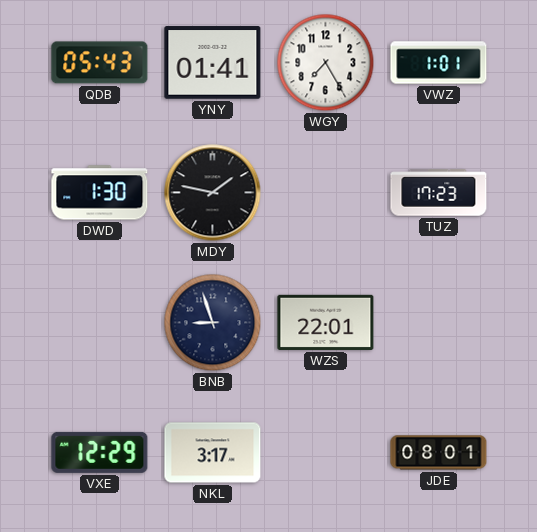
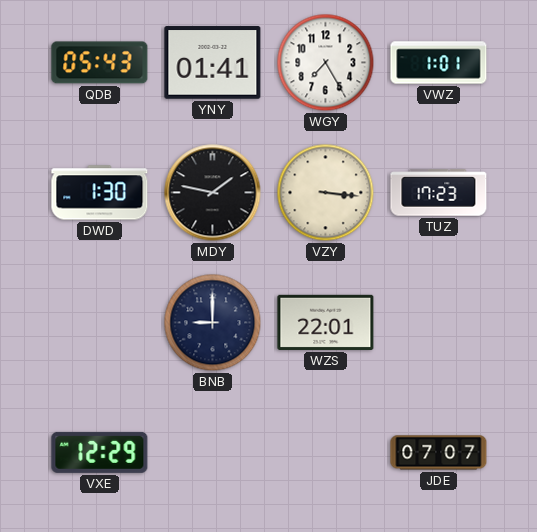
VZY: none -> 3:16 (326, 193)
BNB: 8:57 -> 9:00 (213, 323)
NKL: 3:17 -> none (213, 453)
JDE: 08:01 -> 07:07 (439, 453)
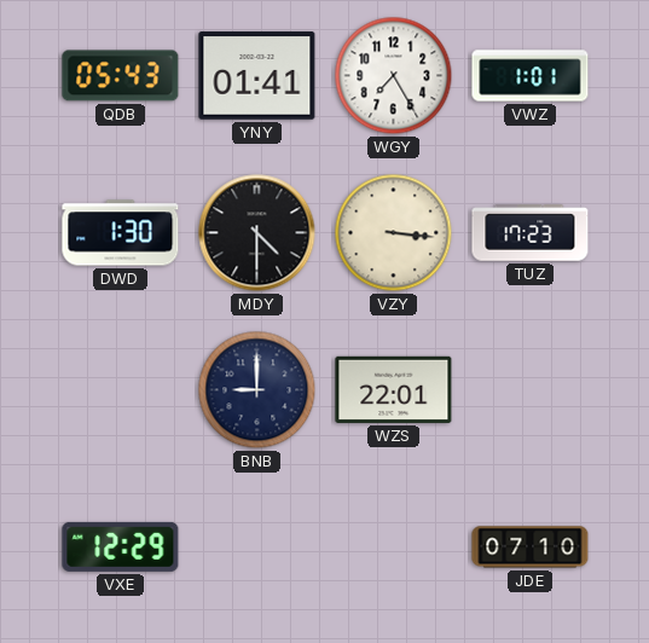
MDY: 1:47 -> 4:30 (257, 233)
JDE: 07:07 -> 07:10 (531, 548)
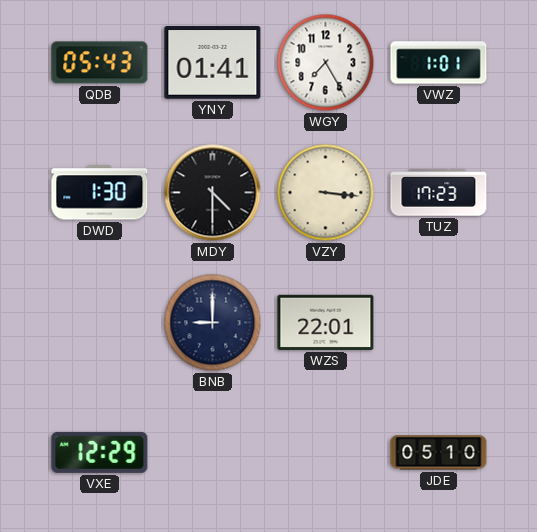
JDE: 07:10 -> 05:10 (439, 453)
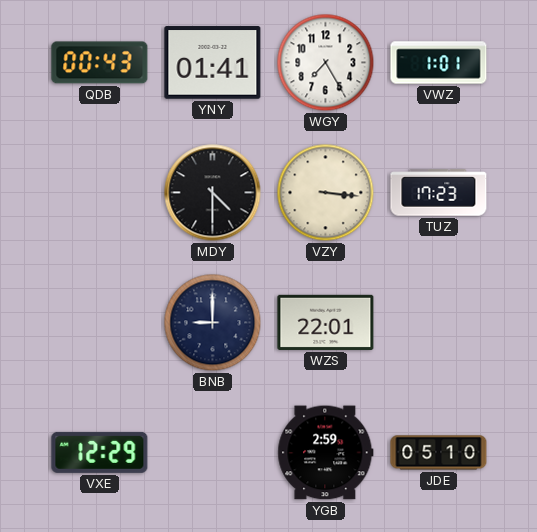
QDB: 05:43 -> 00:43 (100, 63)
DWD: 1:30 -> none (100, 193)
YGB: none -> 2:59 (326, 453)
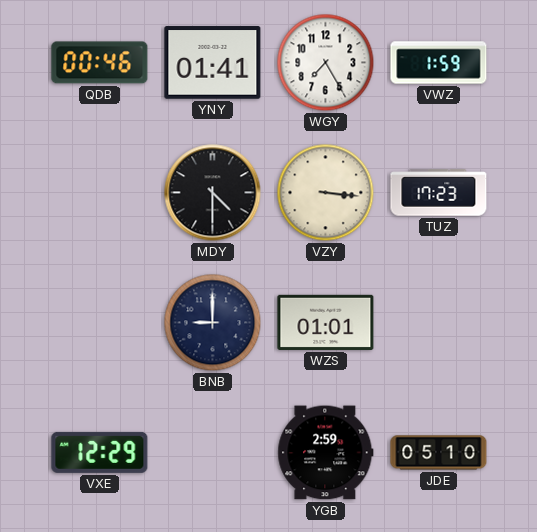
QDB: 00:43 -> 00:46 (100, 63)
VWZ: 1:01 -> 1:59 (439, 63)
WZS: 22:01 -> 01:01 (326, 322)
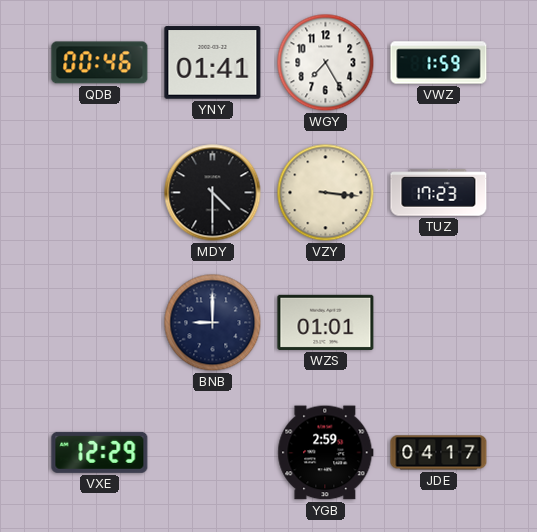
JDE: 05:10 -> 04:17 (439, 453)
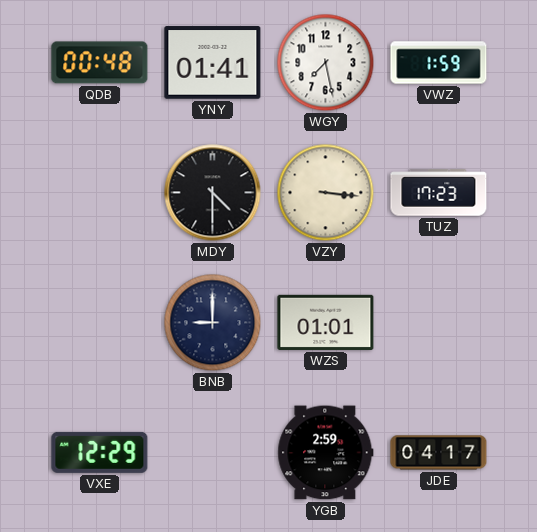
QDB: 00:46 -> 00:48 (100, 63)
WGY: 7:25 -> 7:28 (326, 63)
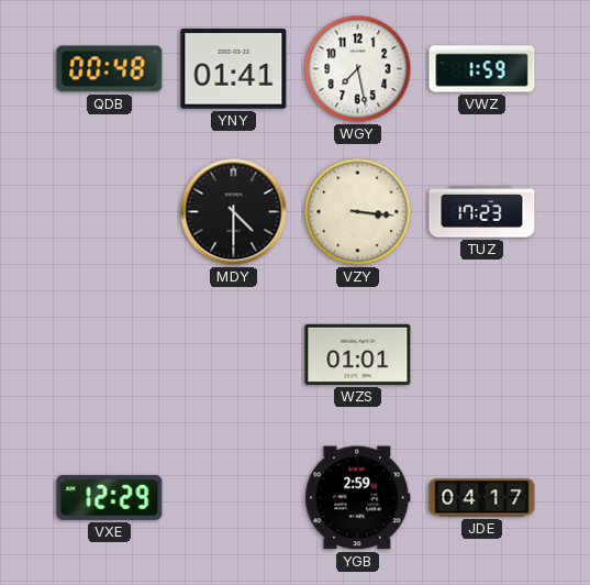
BNB: 9:00 -> none (213, 323)
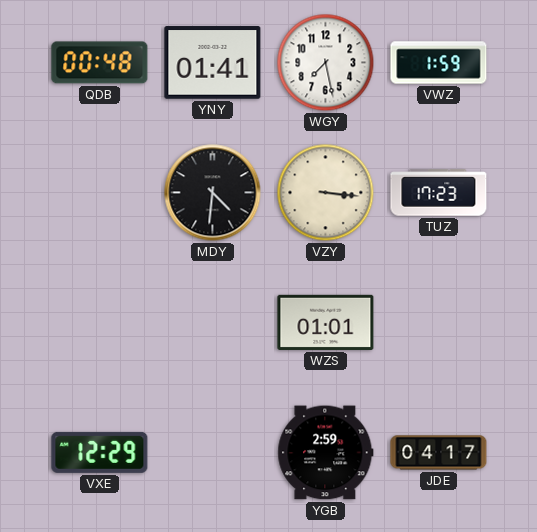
MDY: 4:30 -> 4:31 (213, 193)
